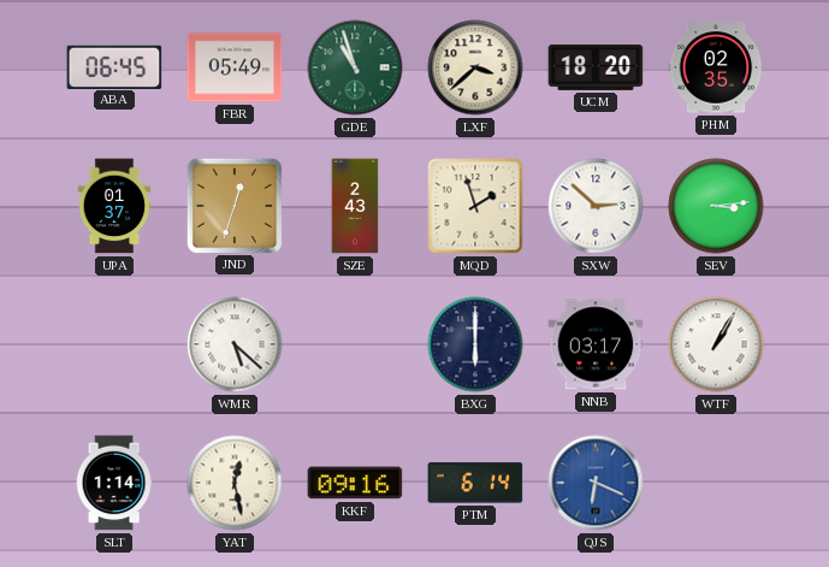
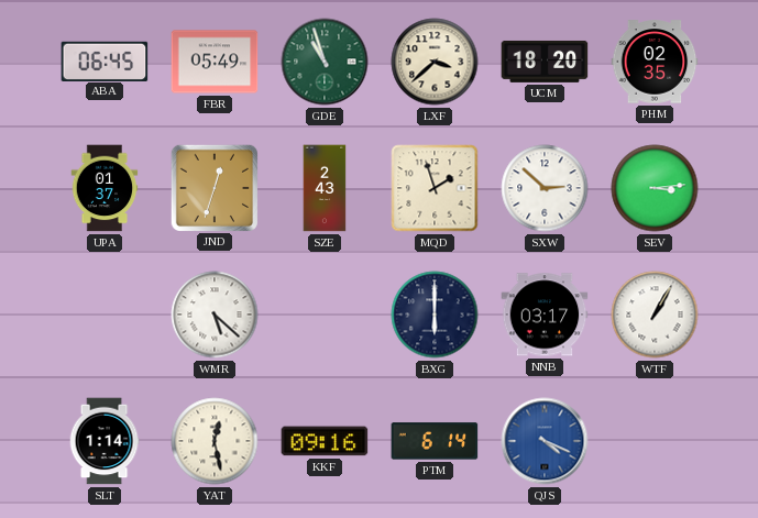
QJS: 6:19 -> 4:19 (545, 441)
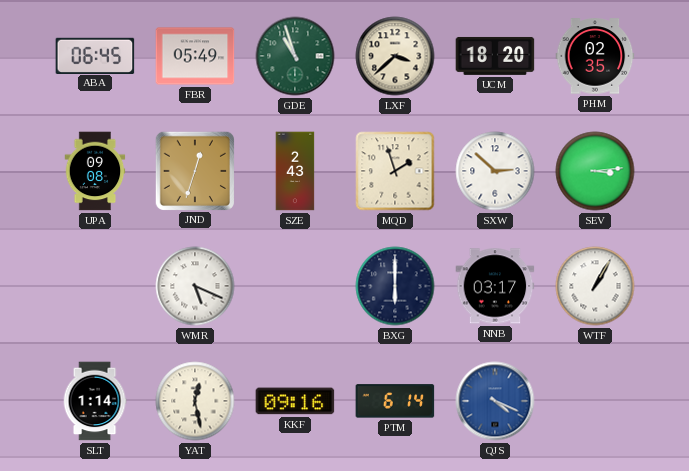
UPA: 01:37 -> 09:08 (95, 171)
WMR: 5:22 -> 5:19 (195, 286)
